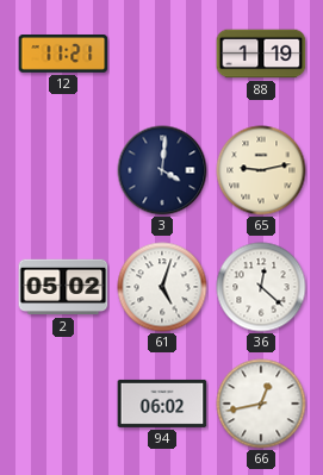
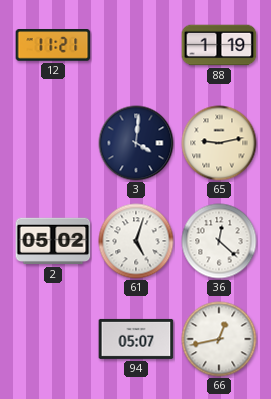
94: 06:02 -> 05:07 (136, 339)
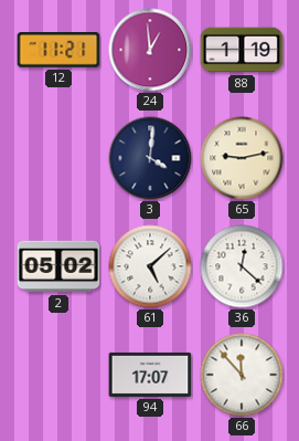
24: none -> 12:59 (150, 50)
61: 5:03 -> 5:08 (150, 266)
94: 05:07 -> 17:07 (150, 375)
66: 12:43 -> 11:53 (242, 375)
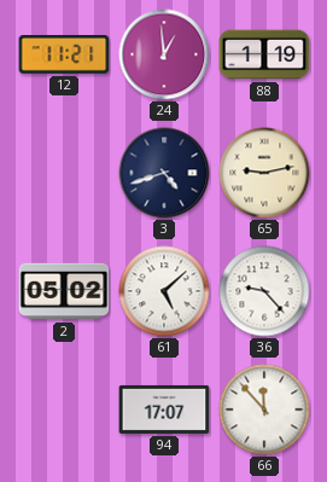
3: 4:01 -> 4:42 (164, 173)
36: 12:22 -> 9:23 (264, 291)
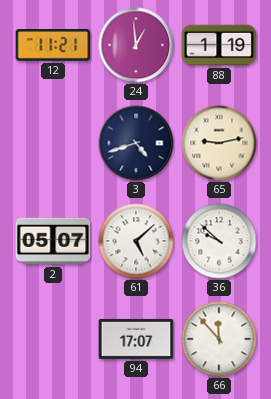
2: 05:02 -> 05:07 (53, 241)
36: 9:23 -> 9:52 (219, 241)
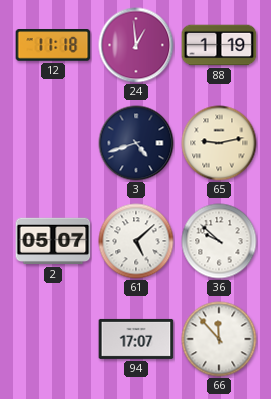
12: 11:21 -> 11:18 (53, 45)
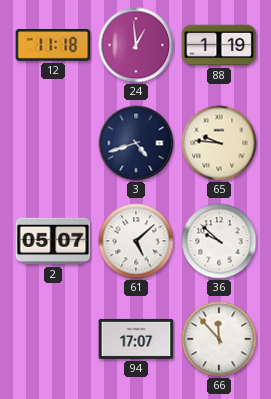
65: 9:13 -> 9:46 (219, 143)
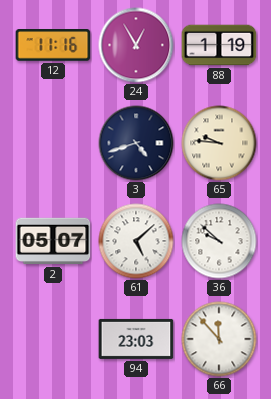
12: 11:18 -> 11:16 (53, 45)
24: 12:59 -> 12:55 (136, 45)
94: 17:07 -> 23:03 (136, 339)
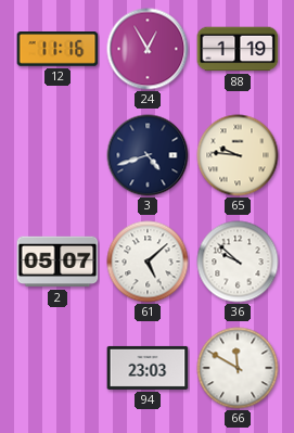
66: 11:53 -> 11:50 (238, 368)
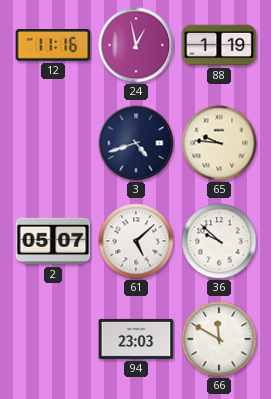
24: 12:55 -> 12:58 (136, 45)
